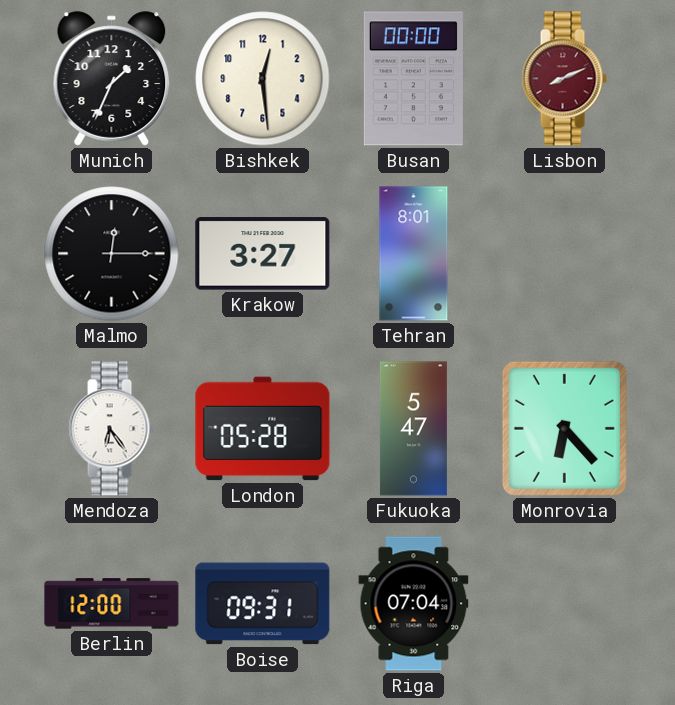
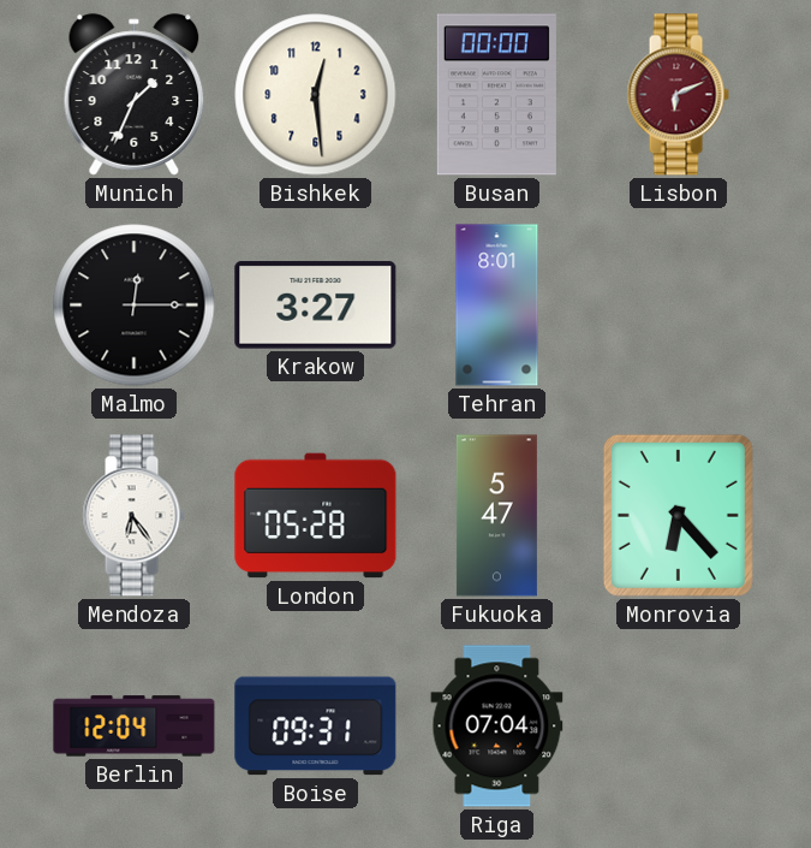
Lisbon: 8:11 -> 6:11 (678, 95)
Berlin: 12:00 -> 12:04 (135, 727)
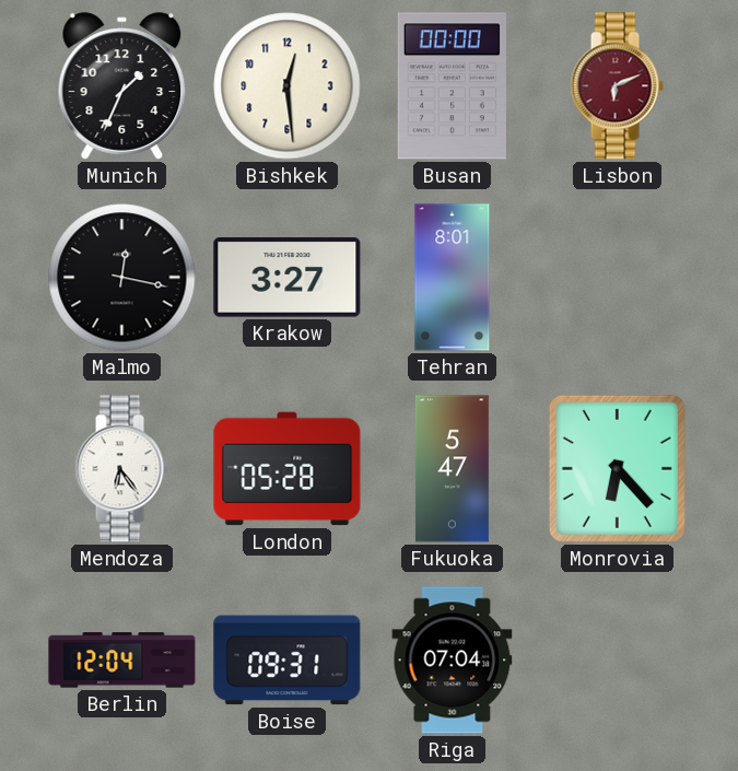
Malmo: 12:15 -> 12:17 (122, 278)
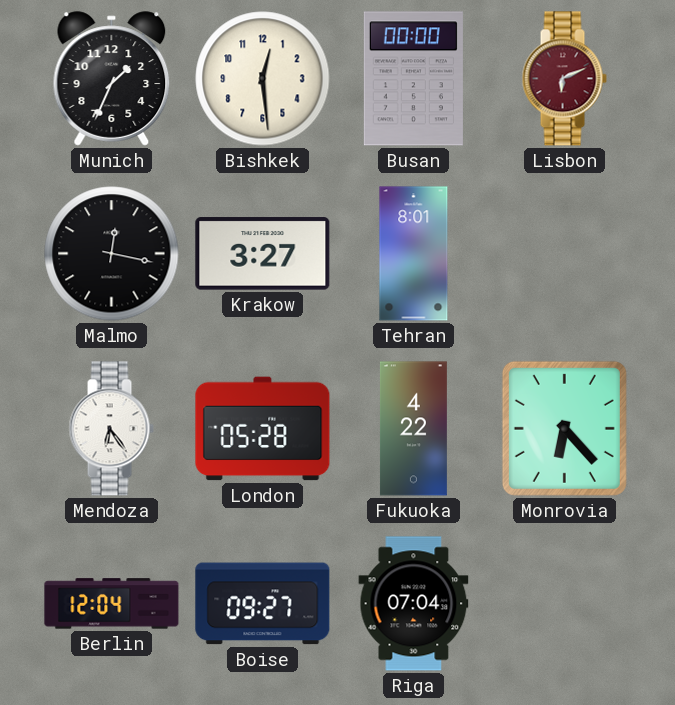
Fukuoka: 5:47 -> 4:22 (413, 429)
Boise: 09:31 -> 09:27 (263, 604)
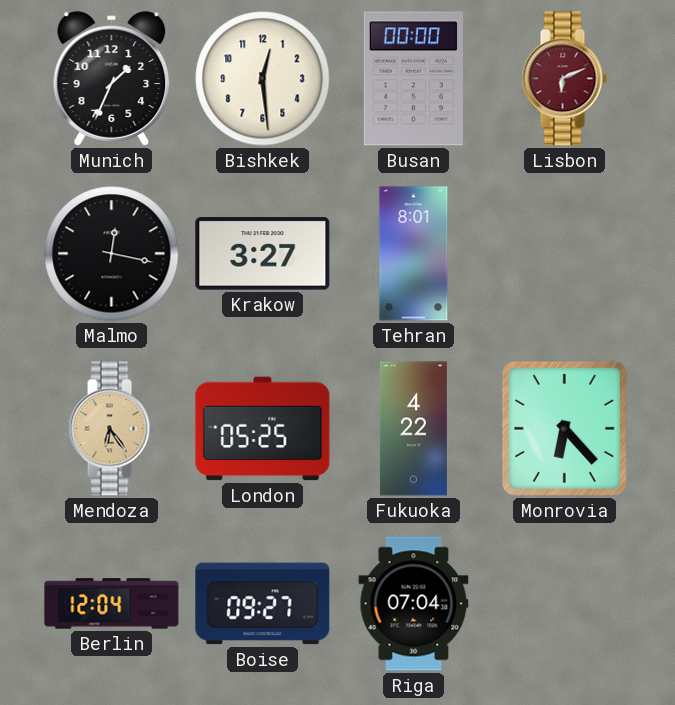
Mendoza dial: white -> champagne (111, 429)
London: 05:28 -> 05:25 (263, 429)
